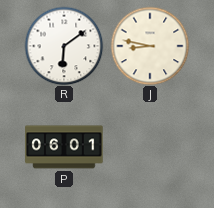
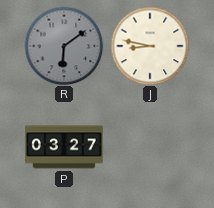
R dial: white -> grey (64, 46)
P: 06:01 -> 03:27 (64, 147)
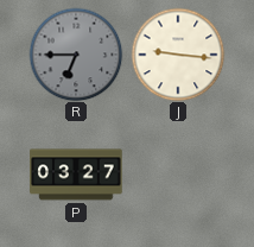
R: 6:09 -> 6:45 (76, 55)
J: 8:47 -> 9:16 (178, 55)
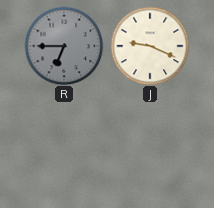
J: 9:16 -> 9:19 (150, 46)
P: 03:27 -> none (76, 175)
